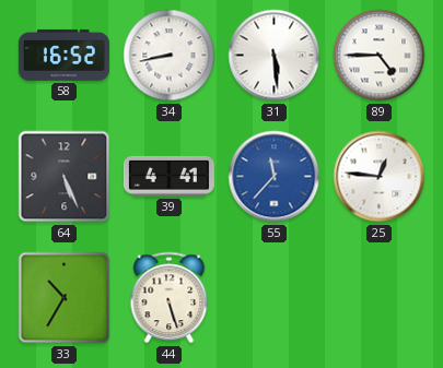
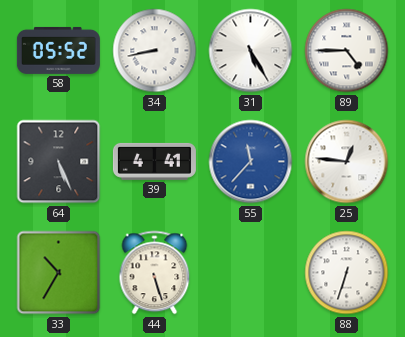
58: 16:52 -> 05:52 (58, 50)
31: 5:29 -> 5:25 (251, 51)
88: none -> 6:33 (347, 273)
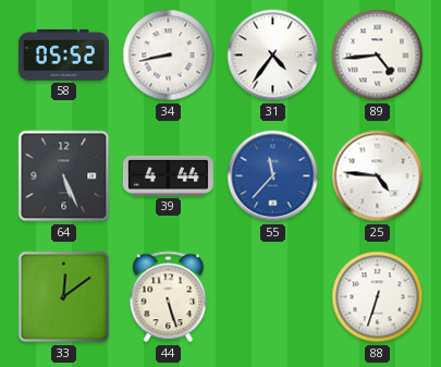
31: 5:25 -> 4:36 (273, 56)
89: 4:45 -> 4:44 (378, 56)
39: 4:41 -> 4:44 (168, 175)
25: 12:46 -> 4:46 (378, 176)
33: 10:35 -> 12:09 (64, 297)
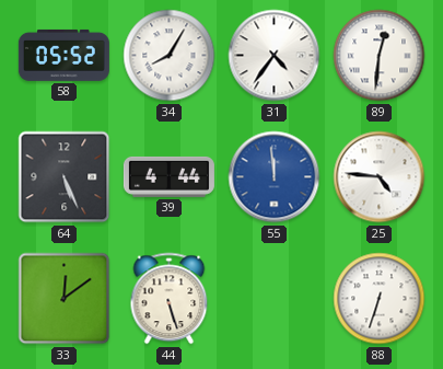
34: 8:43 -> 8:05 (170, 56)
89: 4:44 -> 12:31 (380, 56)
55: 11:37 -> 11:59 (275, 177)
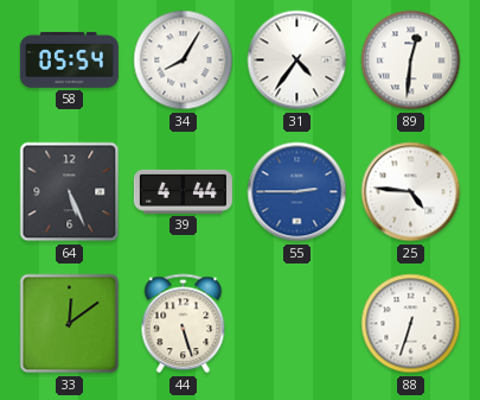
58: 05:52 -> 05:54 (69, 59)
55: 11:59 -> 2:45 (297, 192)
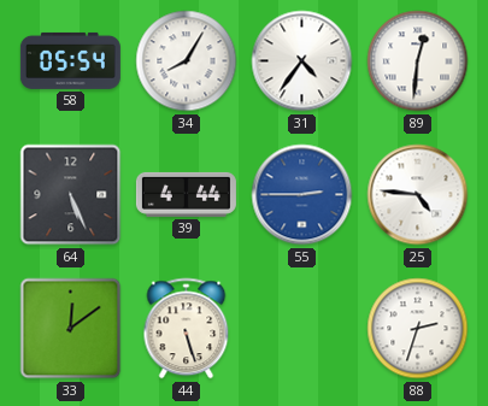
88: 6:33 -> 2:33 (418, 329)
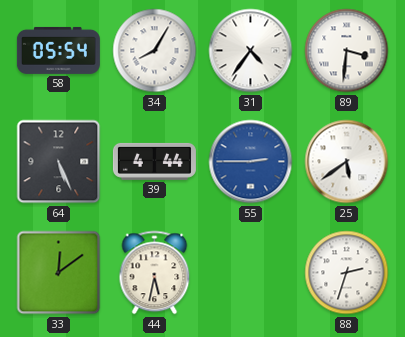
89: 12:31 -> 3:31 (347, 51)
25: 4:46 -> 5:39 (347, 162)
44: 5:27 -> 5:32 (155, 273)
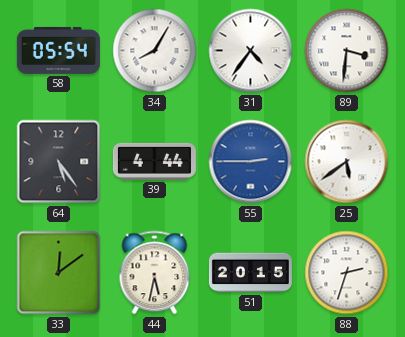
64: 5:26 -> 5:24 (59, 162)
51: none -> 20:15 (250, 273)
